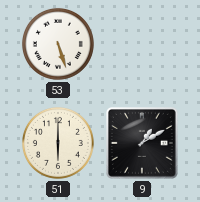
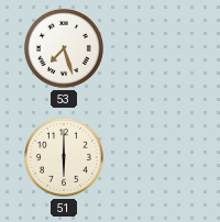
53: 5:27 -> 7:27 (64, 48)
9: 1:10 -> none (142, 143)
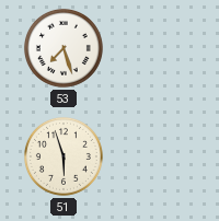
51: 6:00 -> 5:57 (64, 156)
